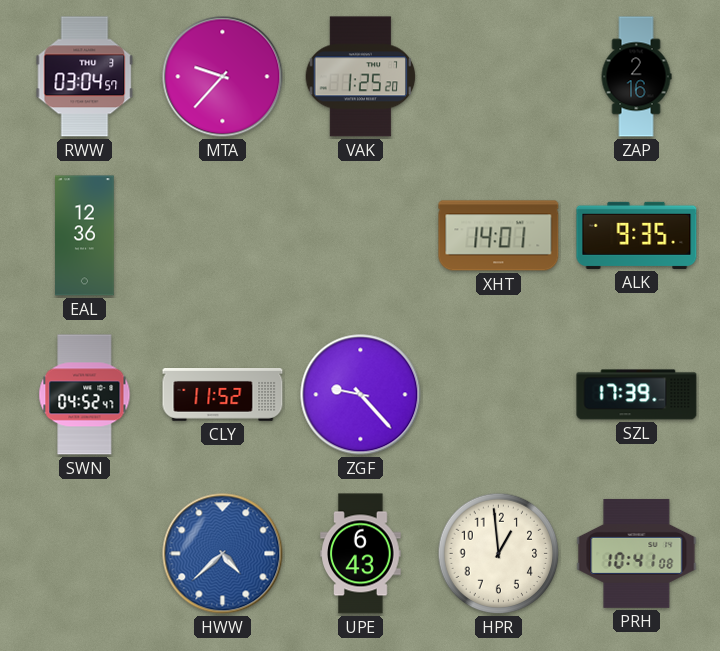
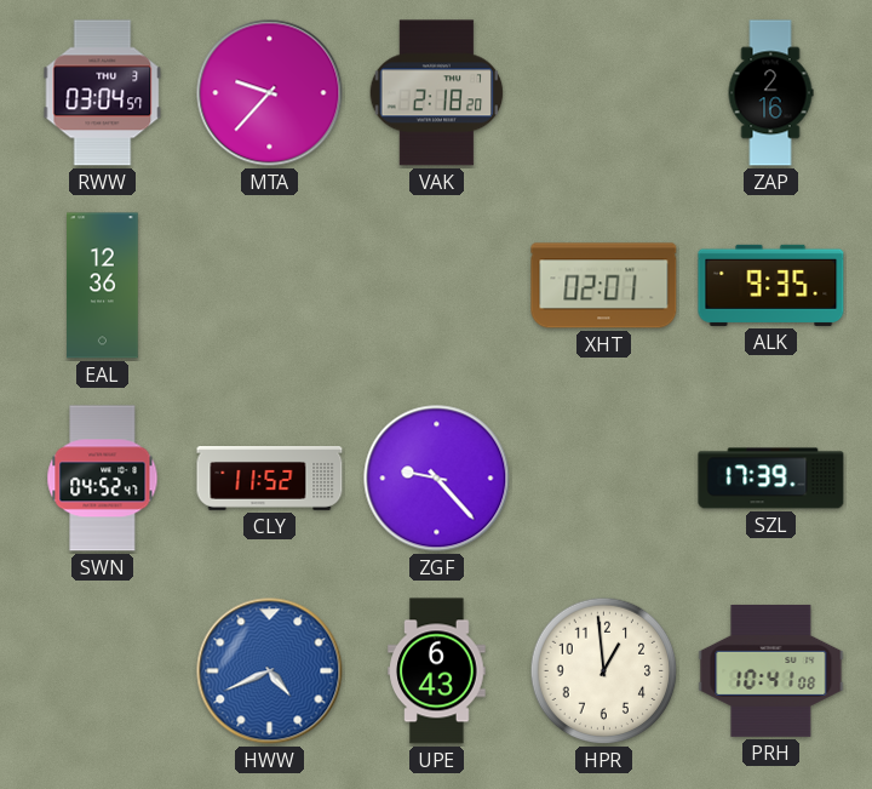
VAK: 1:25 -> 2:18 (437, 93)
XHT: 14:01 -> 02:01 (604, 286)
HWW: 4:38 -> 4:41 (270, 671)
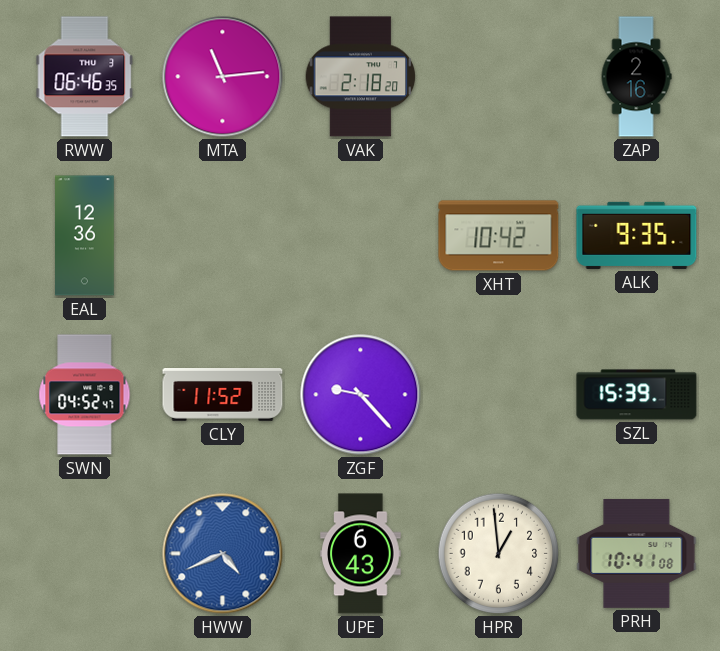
RWW: 03:04 -> 06:46 (85, 77)
MTA: 9:37 -> 11:14 (223, 77)
XHT: 02:01 -> 10:42 (499, 236)
SZL: 17:39 -> 15:39 (637, 395)
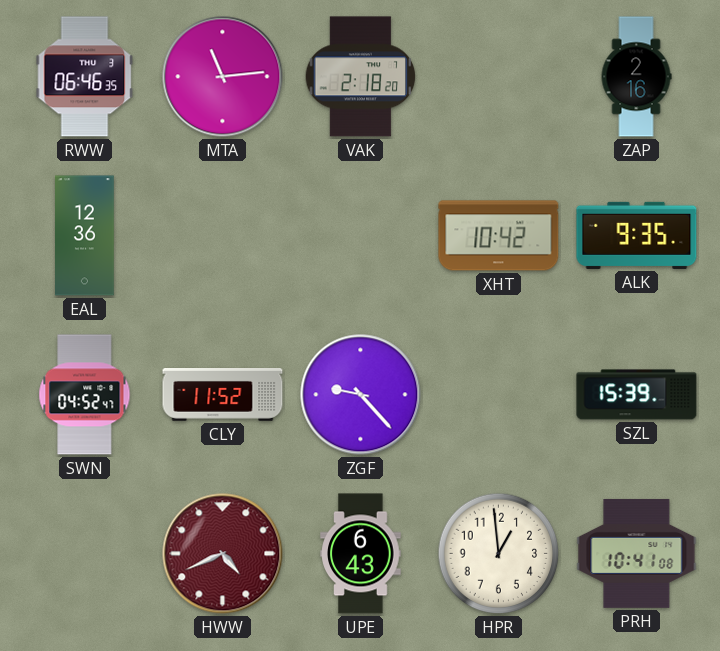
HWW dial: blue -> burgundy (223, 554)
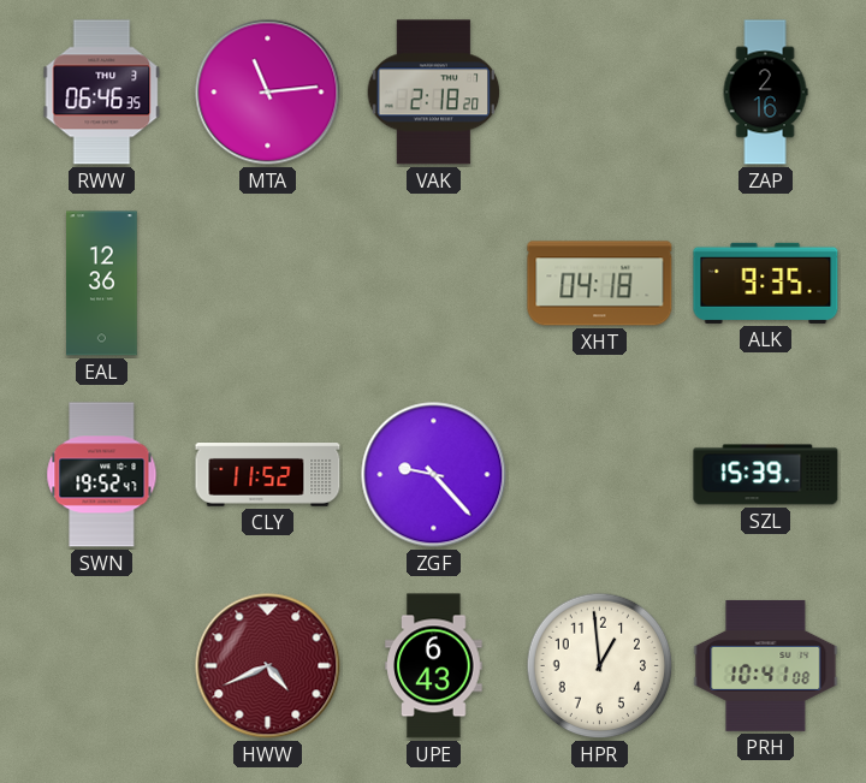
XHT: 10:42 -> 04:18 (600, 284)
SWN: 04:52 -> 19:52 (102, 475)
